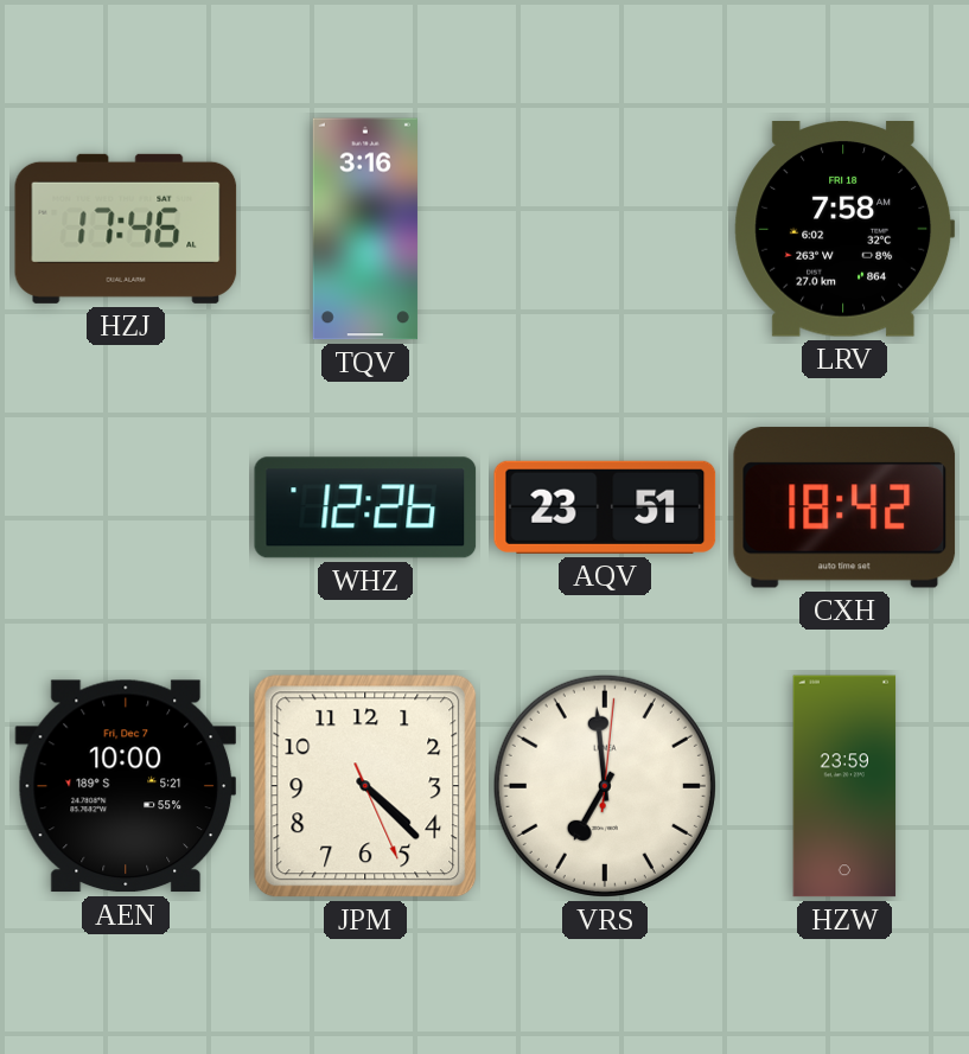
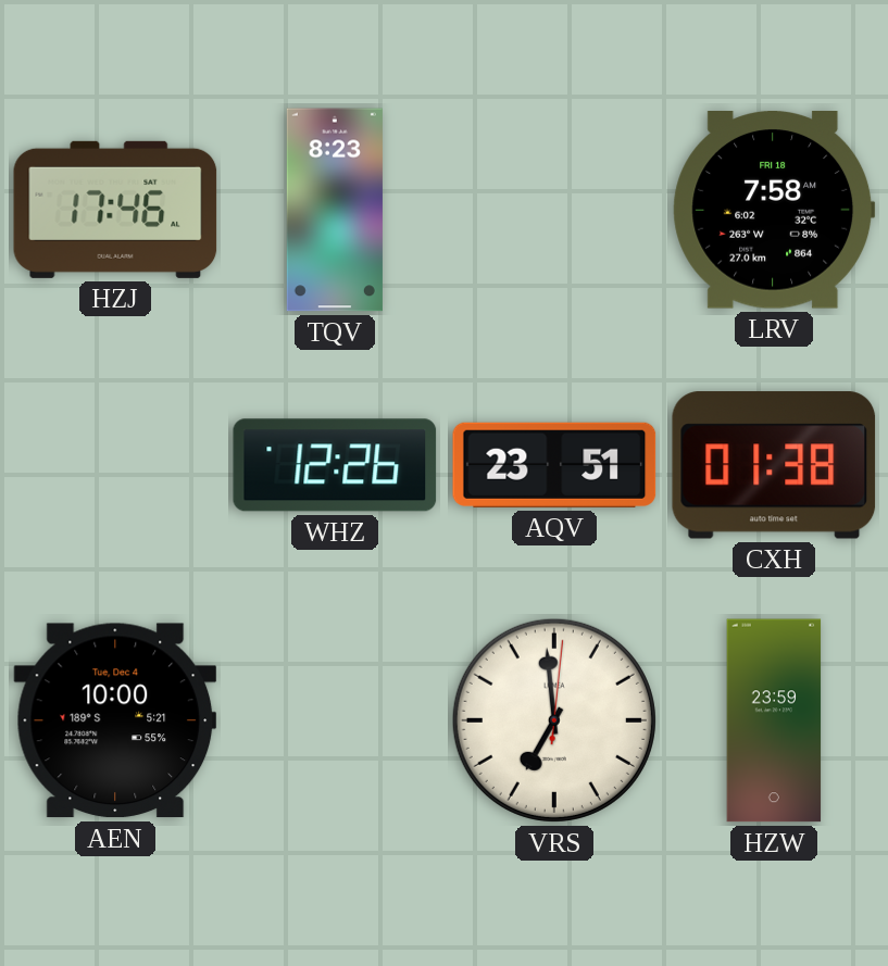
TQV: 3:16 -> 8:23 (335, 210)
CXH: 18:42 -> 01:38 (774, 465)
AEN date: Fri, Dec 7 -> Tue, Dec 4 (115, 720)
JPM: 4:22 -> none (365, 786)
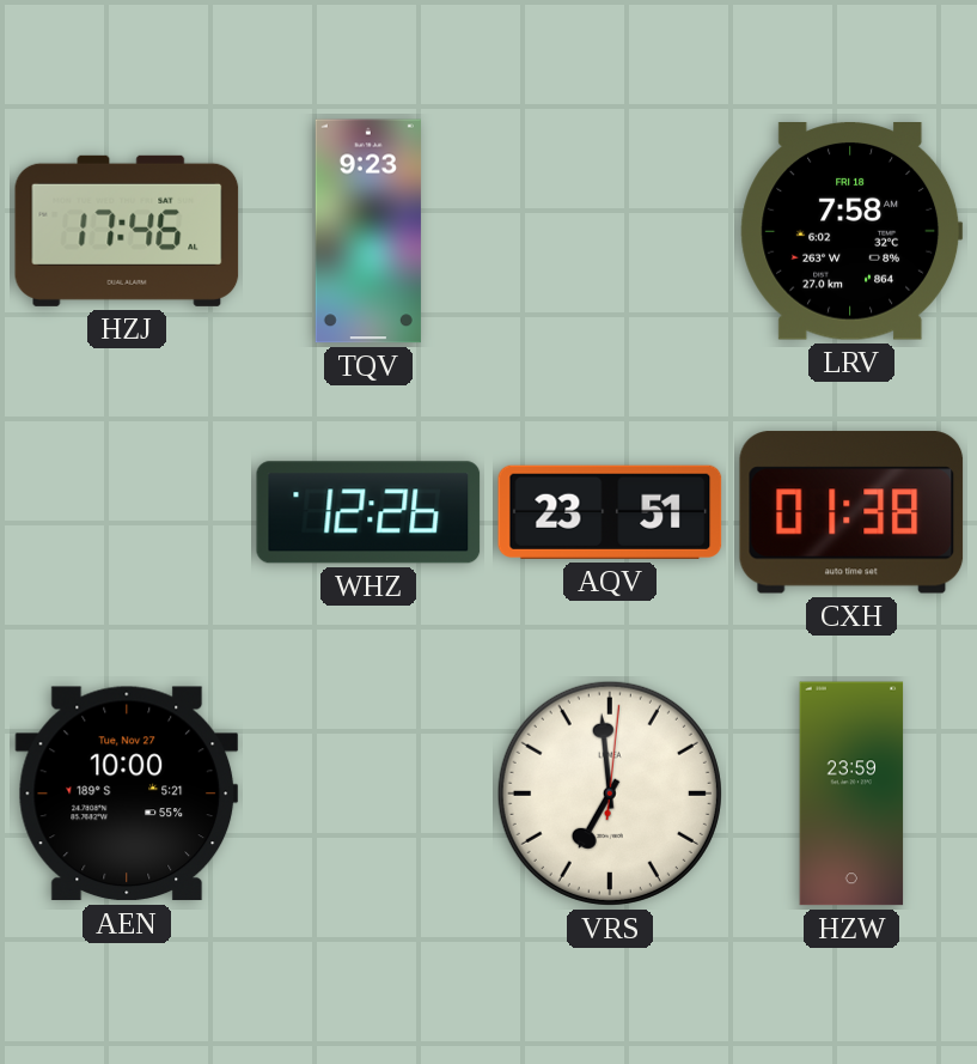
TQV: 8:23 -> 9:23 (368, 231)
AEN date: Tue, Dec 4 -> Tue, Nov 27 (127, 794)
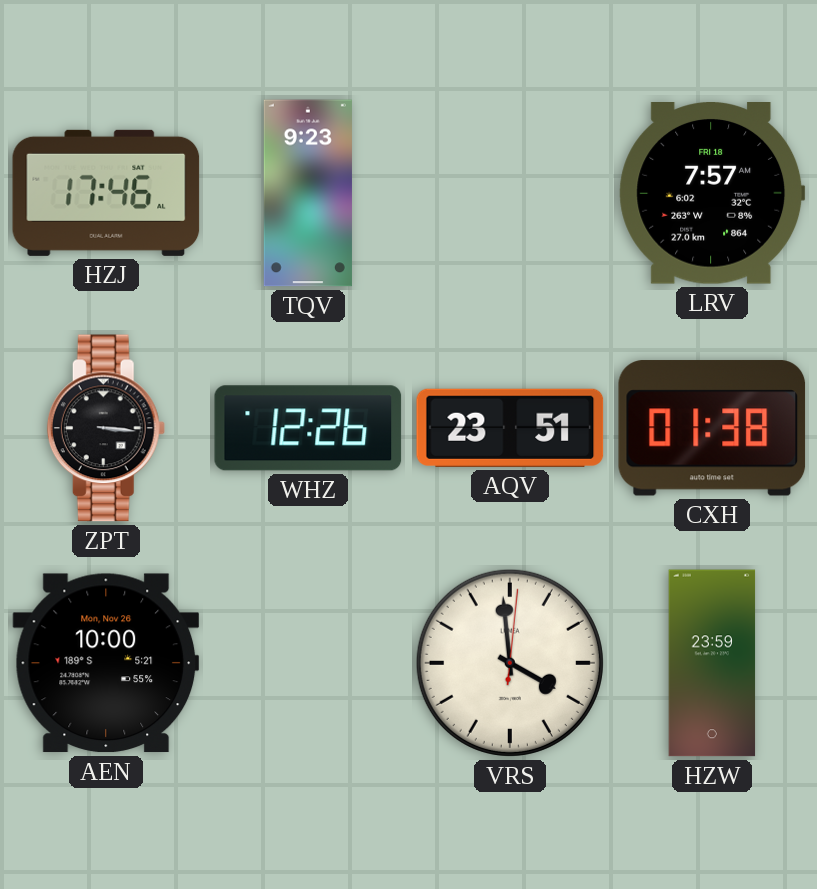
LRV: 7:58 -> 7:57 (712, 194)
ZPT: none -> 3:16 (106, 428)
AEN date: Tue, Nov 27 -> Mon, Nov 26 (106, 663)
VRS: 6:59 -> 3:59 (510, 663)
